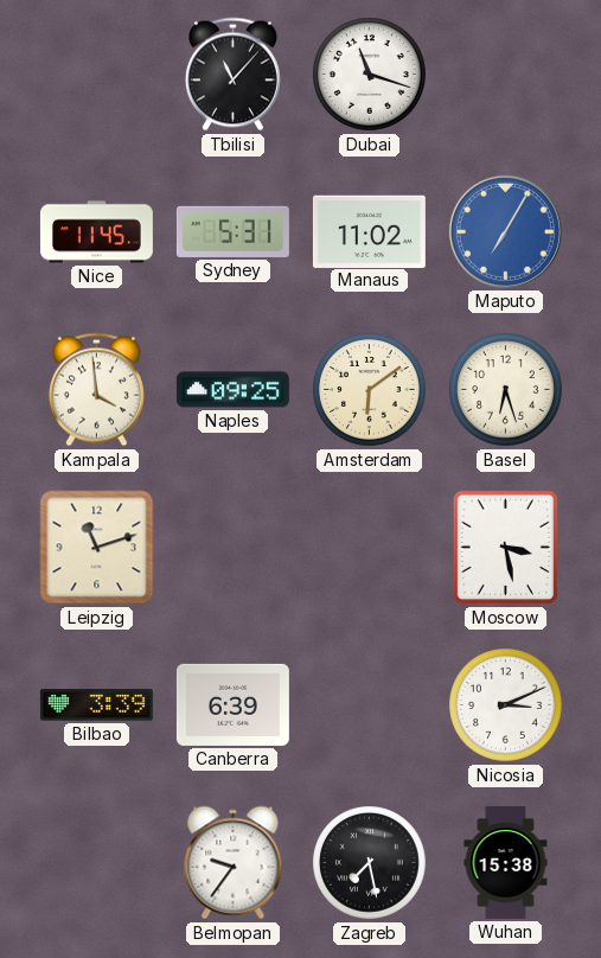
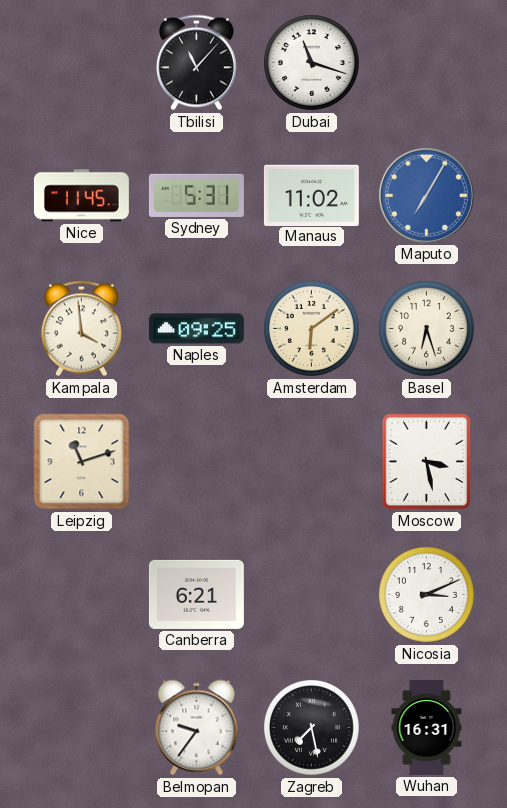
Bilbao: 3:39 -> none (96, 705)
Canberra: 6:39 -> 6:21 (196, 594)
Wuhan: 15:38 -> 16:31 (427, 727)
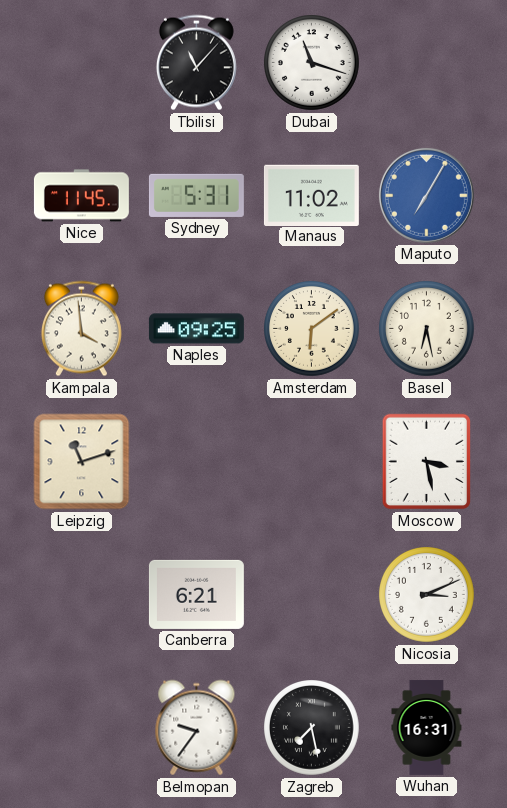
Basel: 6:27 -> 6:28 (427, 329)
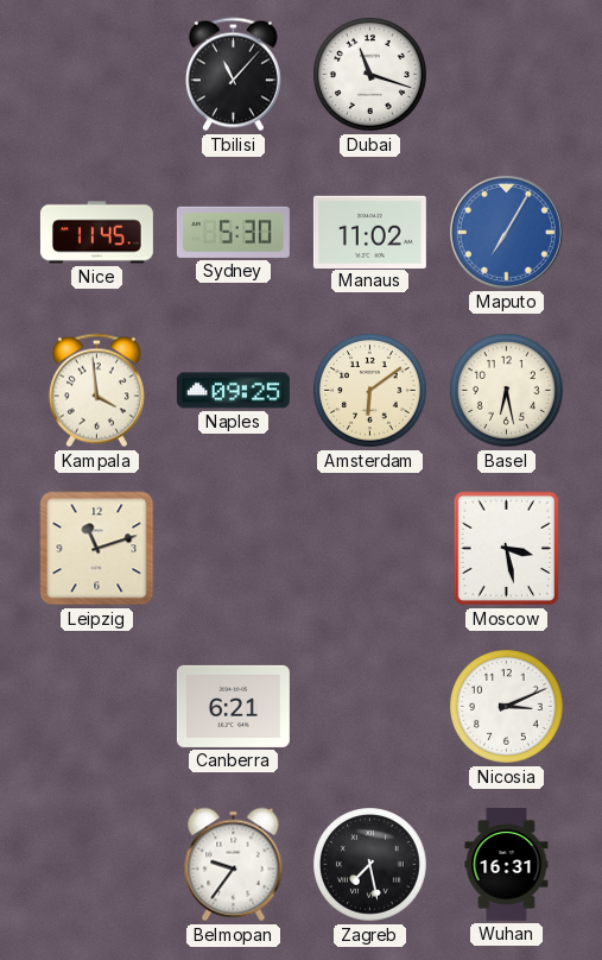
Sydney: 5:31 -> 5:30 (233, 232)
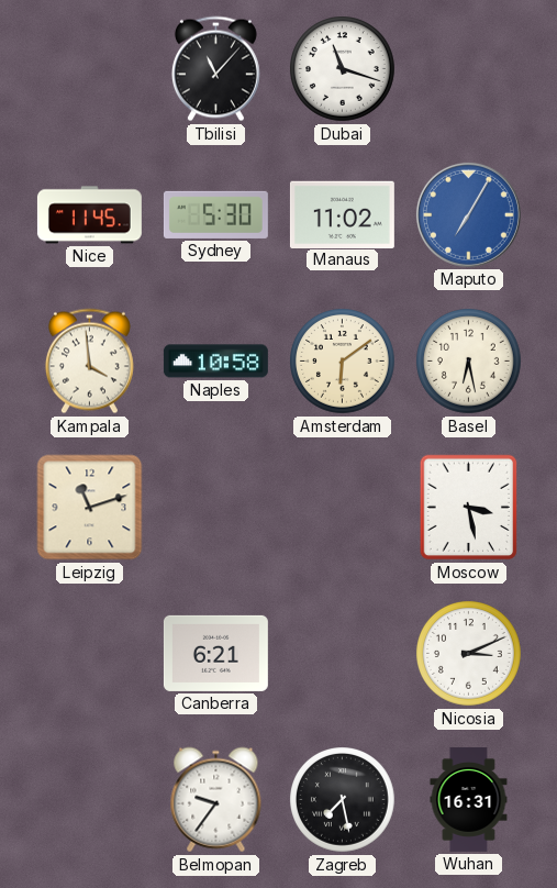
Naples: 09:25 -> 10:58 (215, 362)
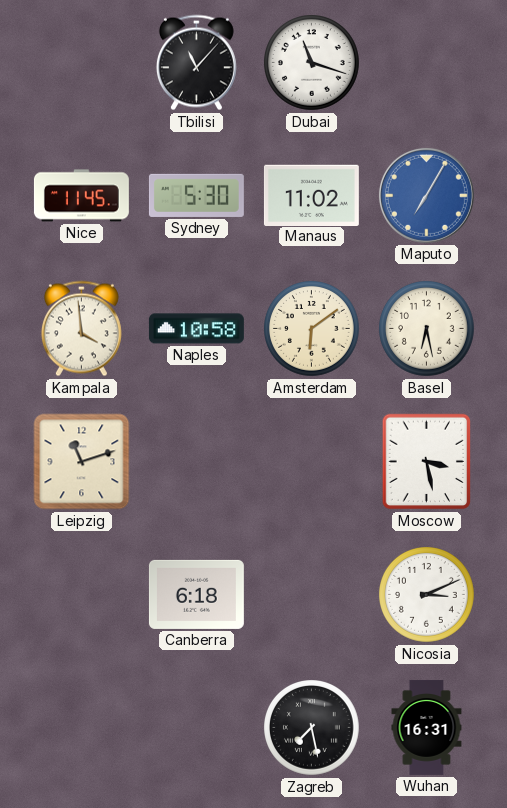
Canberra: 6:21 -> 6:18 (196, 594)
Belmopan: 9:36 -> none (216, 800)
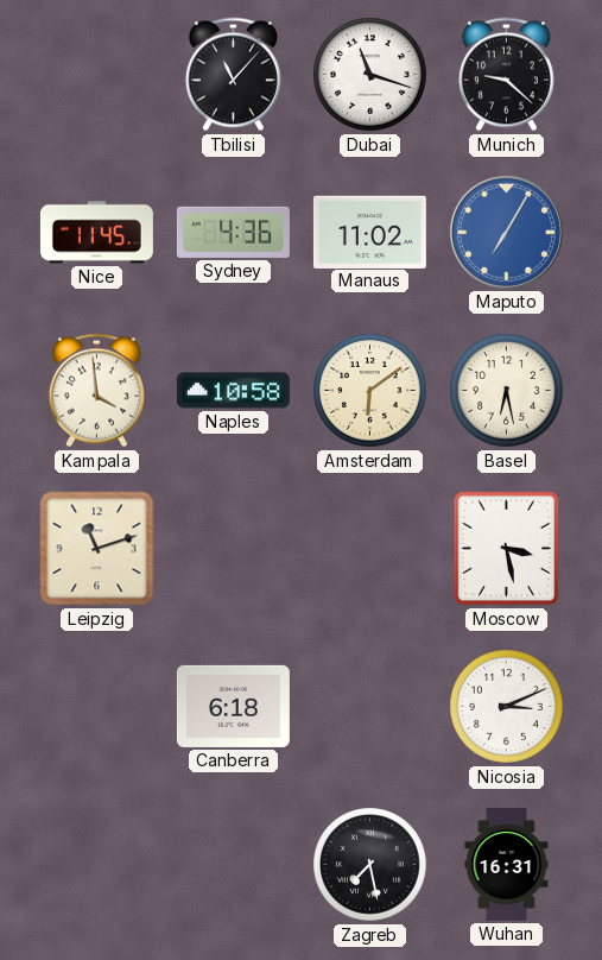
Munich: none -> 9:22 (506, 75)
Sydney: 5:30 -> 4:36 (233, 232)
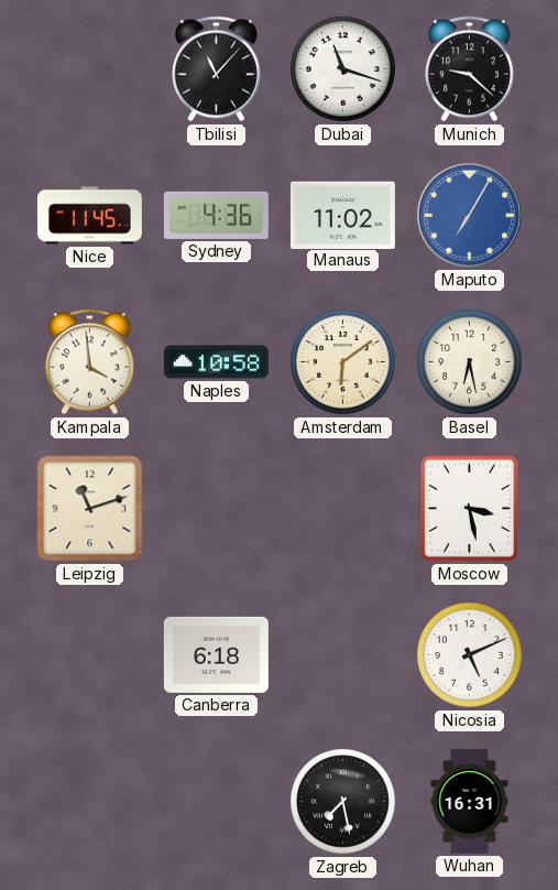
Nicosia: 3:11 -> 5:11 (470, 655)
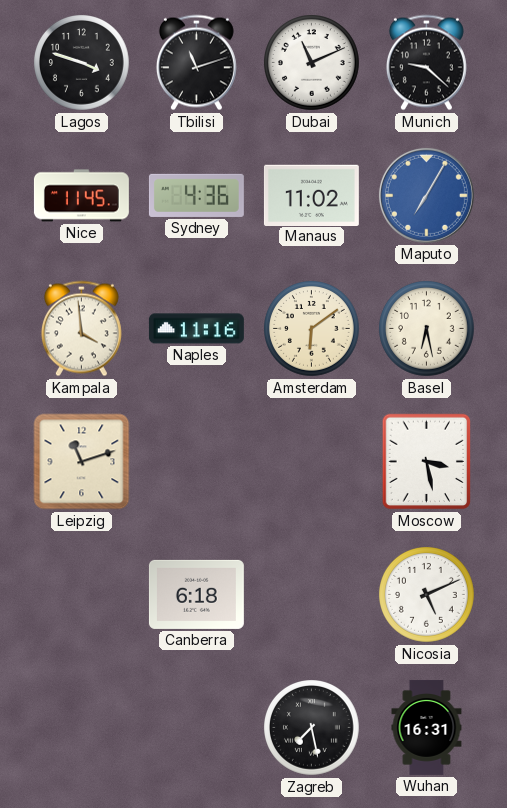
Lagos: none -> 3:48 (82, 63)
Tbilisi: 11:07 -> 11:12 (196, 63)
Dubai: 11:18 -> 11:11 (312, 63)
Naples: 10:58 -> 11:16 (196, 329)
